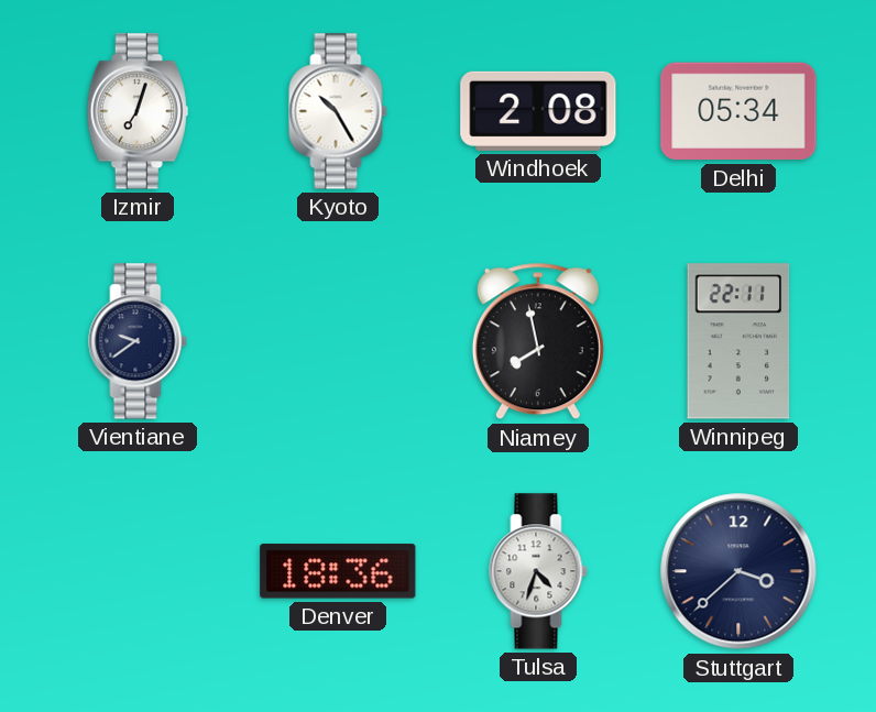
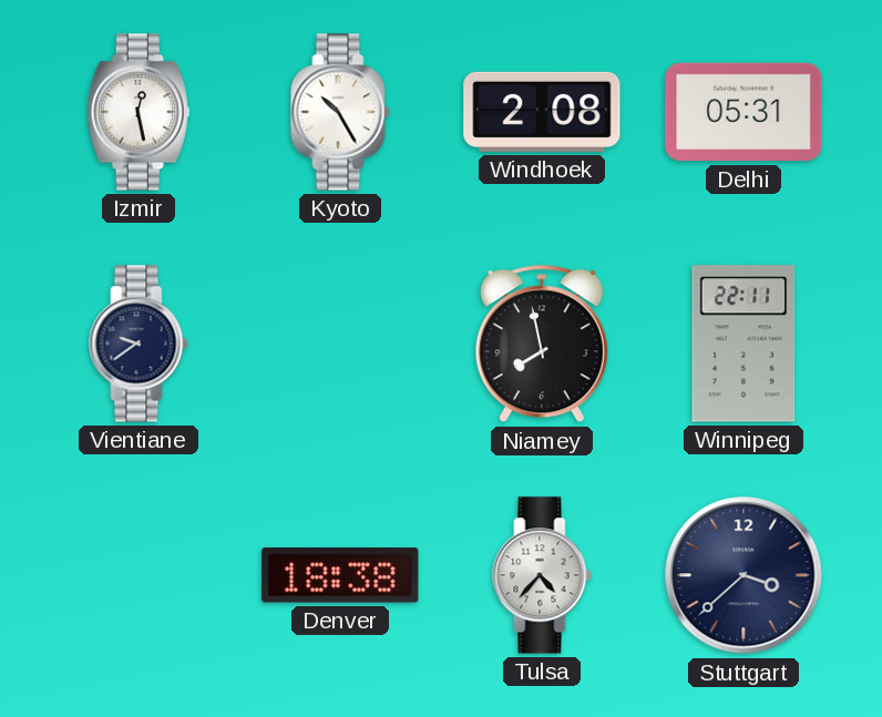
Izmir: 7:03 -> 12:28 (139, 112)
Delhi: 05:34 -> 05:31 (743, 112)
Denver: 18:36 -> 18:38 (340, 575)
Tulsa: 4:33 -> 4:37 (542, 575)
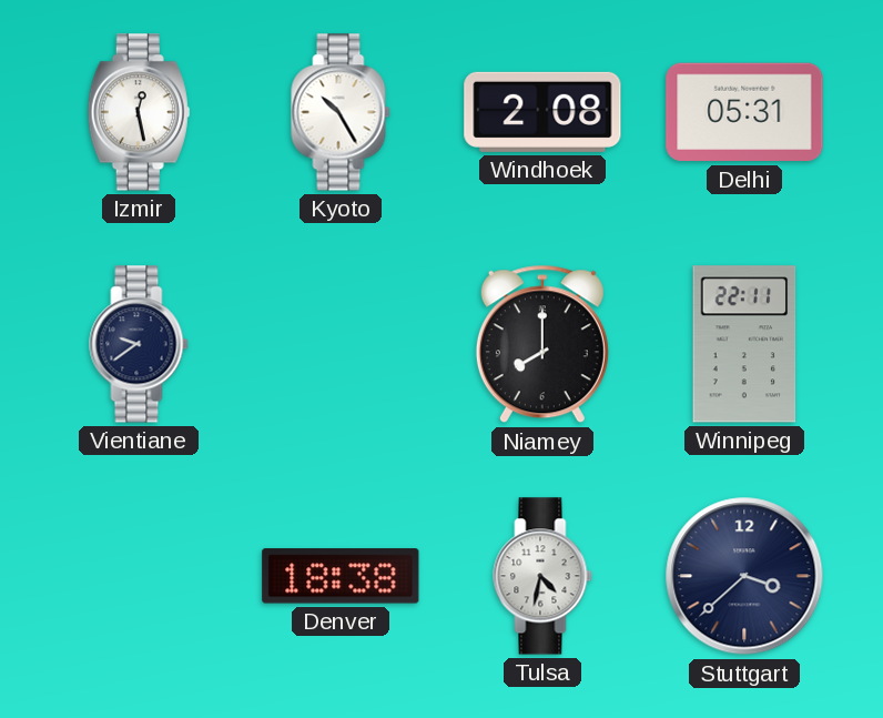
Niamey: 7:58 -> 8:00 (542, 344)
Tulsa: 4:37 -> 4:32 (542, 576)
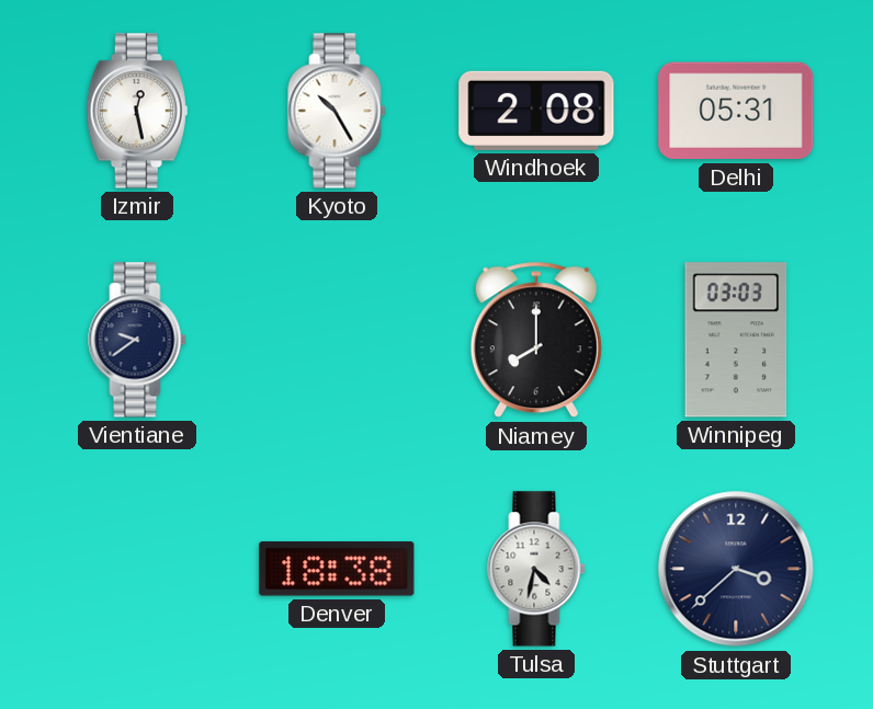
Winnipeg: 22:11 -> 03:03 (736, 340)
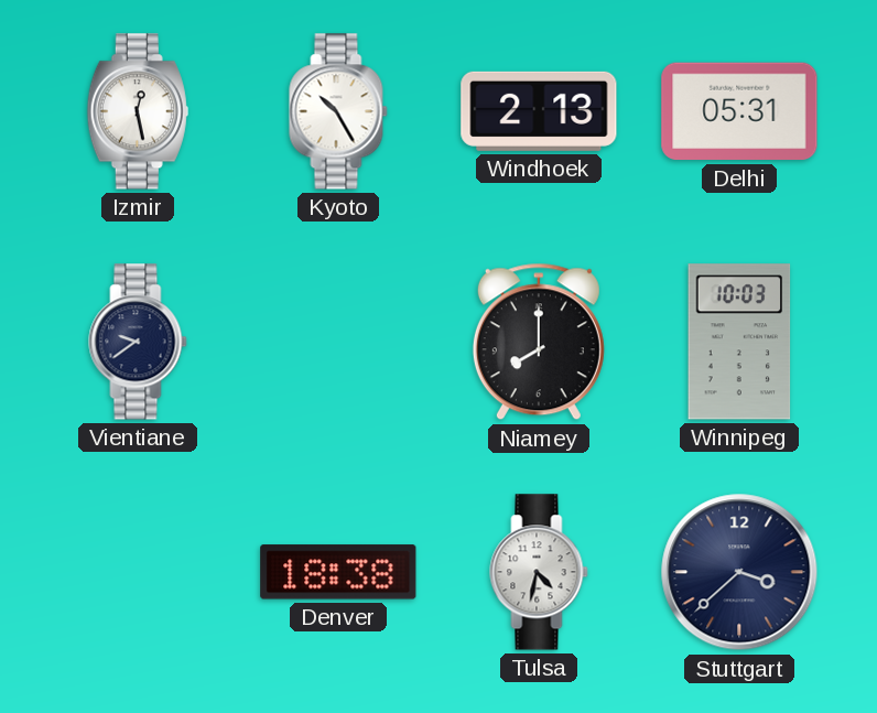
Windhoek: 2:08 -> 2:13 (539, 111)
Winnipeg: 03:03 -> 10:03 (739, 342)
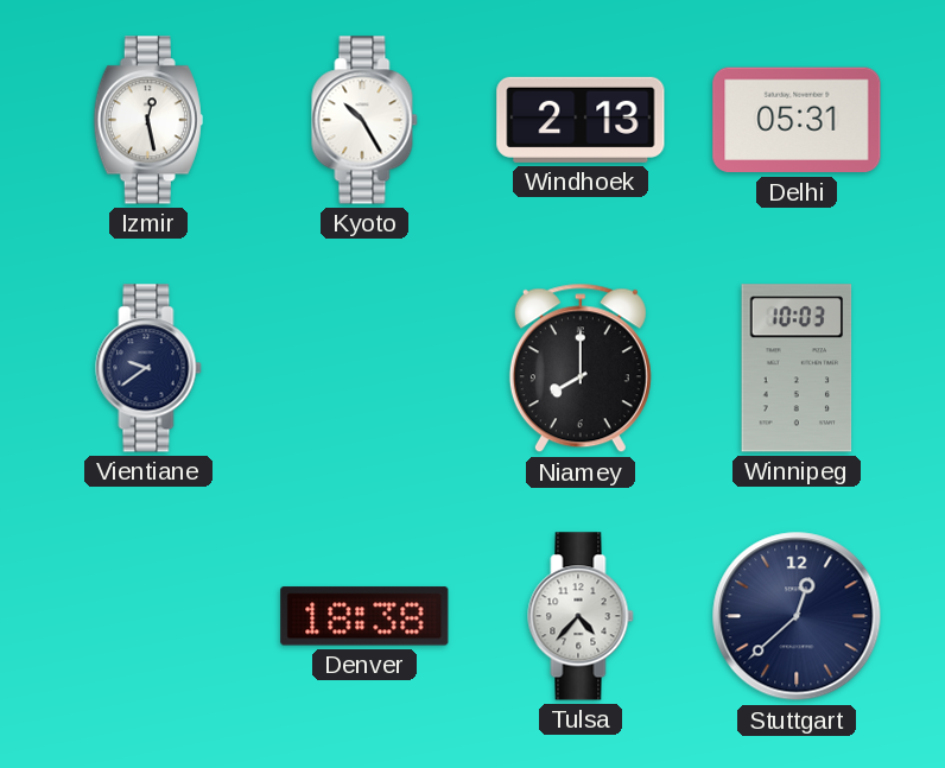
Tulsa: 4:32 -> 4:37 (581, 616)
Stuttgart: 3:38 -> 12:38 (797, 616)
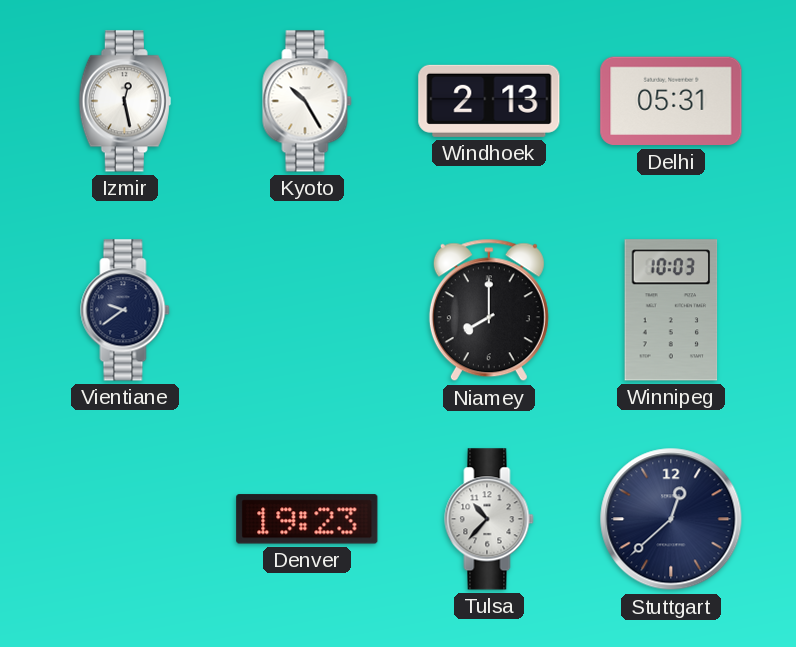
Denver: 18:38 -> 19:23 (307, 519)
Tulsa: 4:37 -> 10:37 (489, 519)
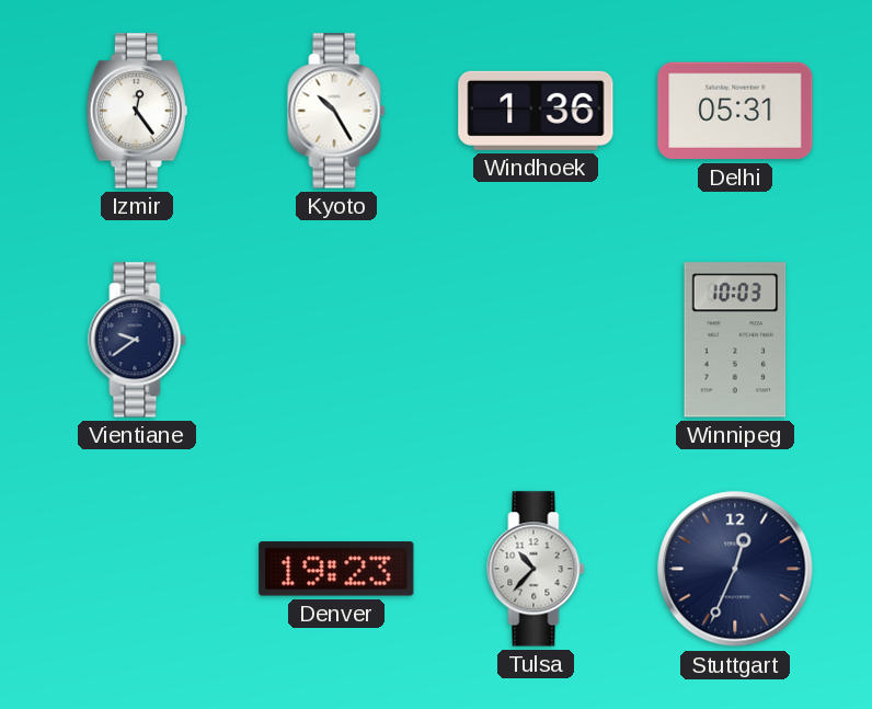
Izmir: 12:28 -> 12:24 (137, 111)
Windhoek: 2:13 -> 1:36 (536, 111)
Niamey: 8:00 -> none (489, 310)
Stuttgart: 12:38 -> 12:34 (735, 569)
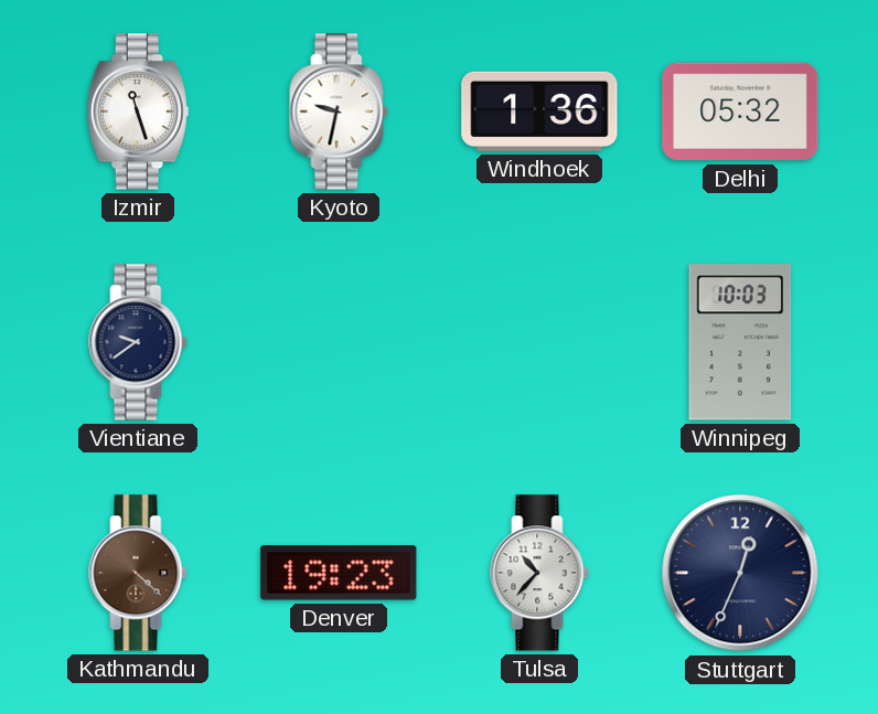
Izmir: 12:24 -> 11:27 (138, 111)
Kyoto: 10:25 -> 9:32 (339, 111)
Delhi: 05:31 -> 05:32 (740, 111)
Kathmandu: none -> 4:22 (138, 573)
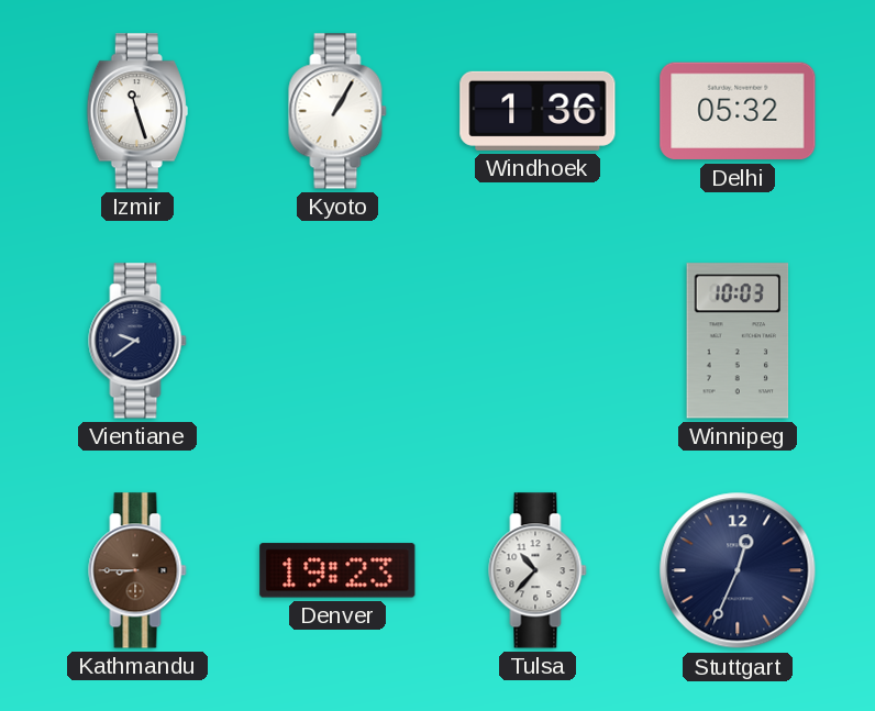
Kyoto: 9:32 -> 1:05 (337, 111)
Kathmandu: 4:22 -> 8:45 (137, 570)
